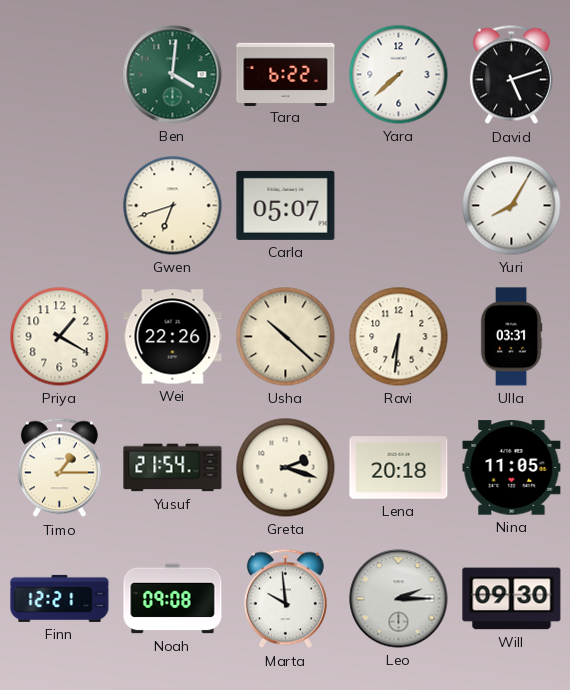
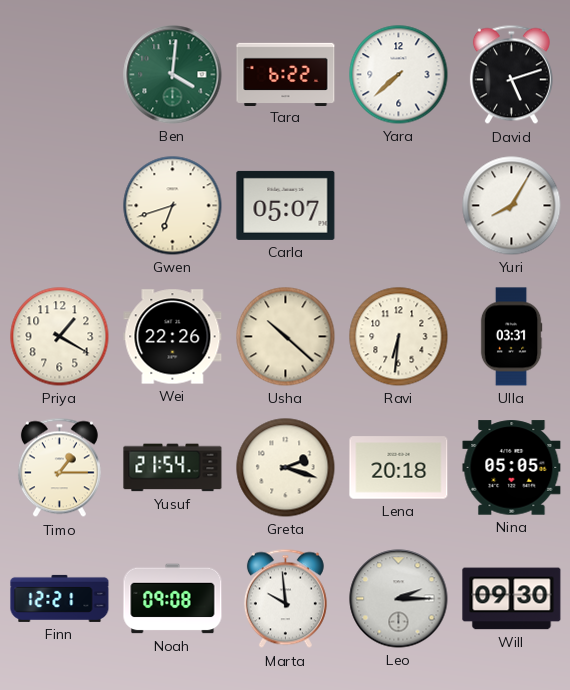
Nina: 11:05 -> 05:05 (512, 468)
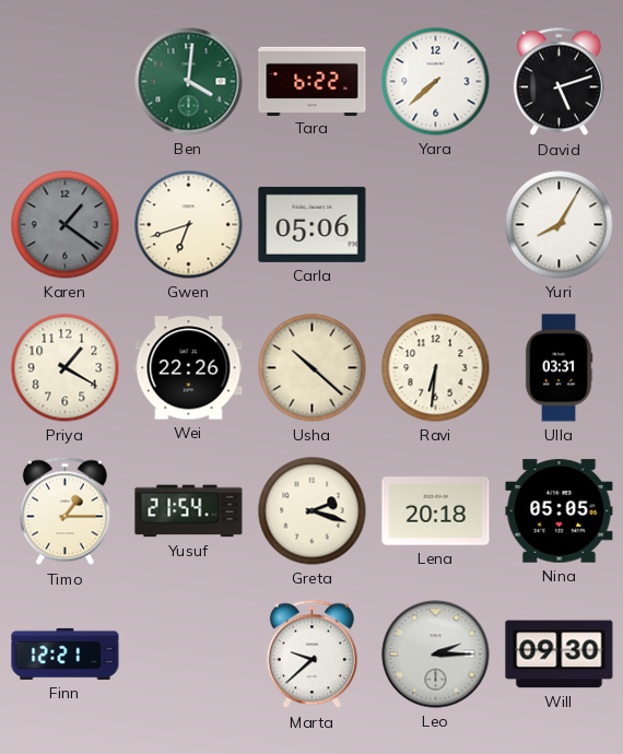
Karen: none -> 1:21 (66, 225)
Carla: 05:07 -> 05:06 (313, 224)
Noah: 09:08 -> none (173, 599)
Marta: 9:59 -> 9:38 (311, 655)
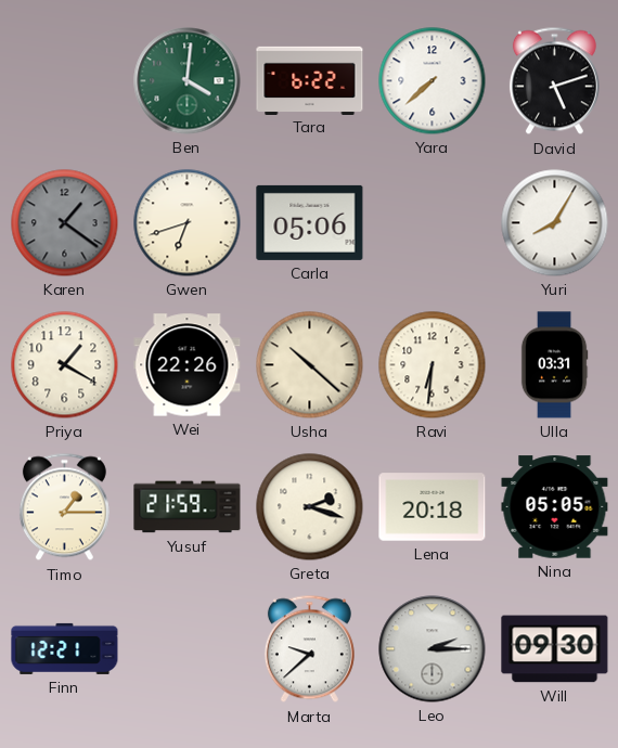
Yusuf: 21:54 -> 21:59 (188, 507)
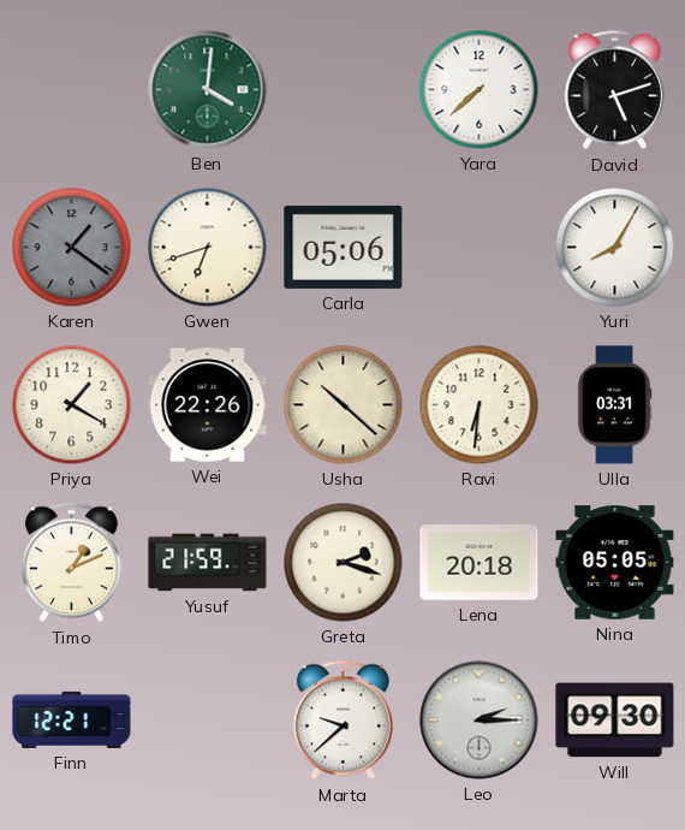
Tara: 6:22 -> none (310, 80)
Timo: 1:15 -> 1:11 (71, 563)
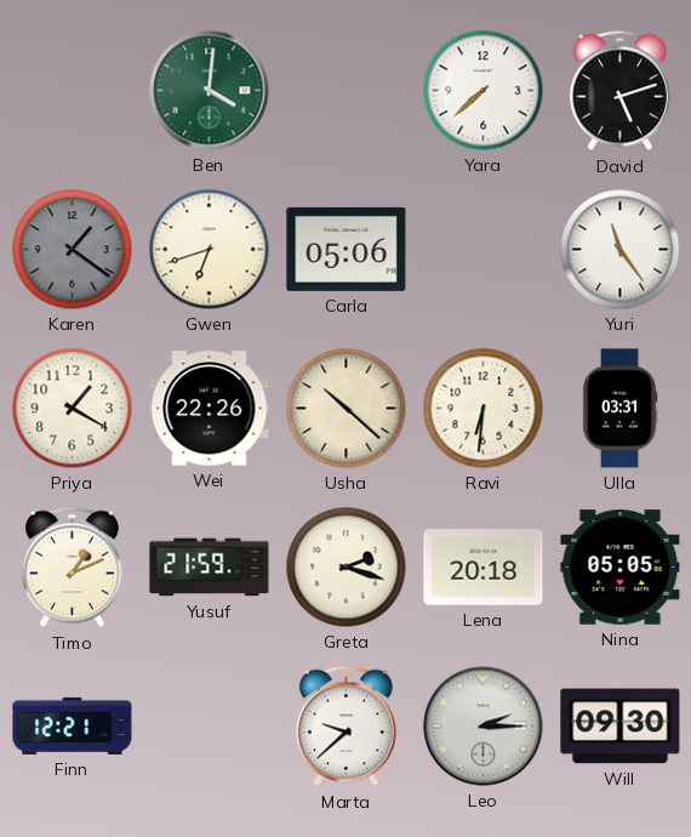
Yuri: 8:05 -> 11:24 (621, 250)
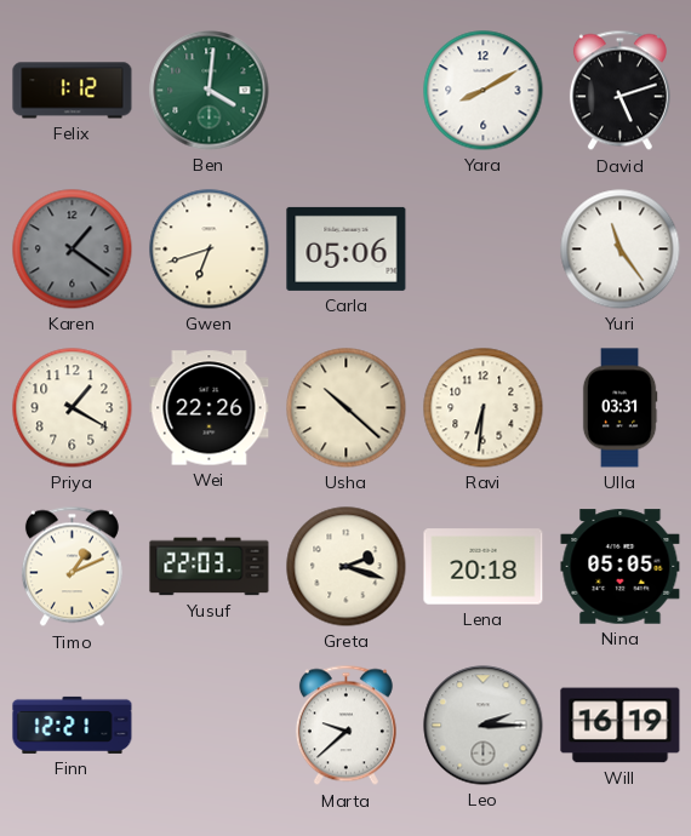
Felix: none -> 1:12 (73, 91)
Yara: 7:38 -> 8:10 (484, 91)
Yusuf: 21:59 -> 22:03 (210, 567)
Will: 09:30 -> 16:19 (621, 726)
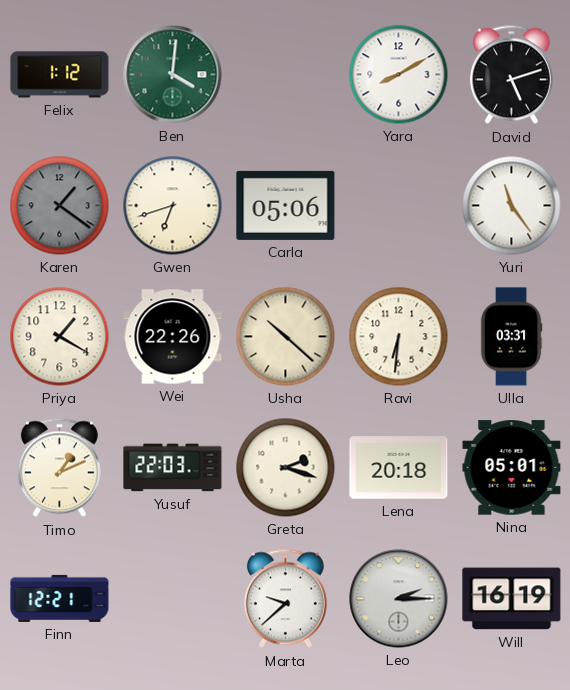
Nina: 05:05 -> 05:01 (512, 468)
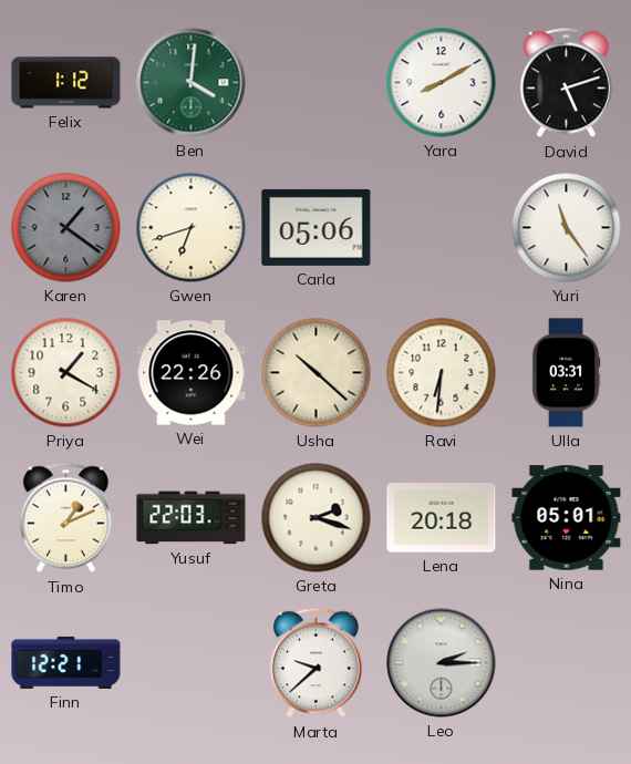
Will: 16:19 -> none (512, 599)
